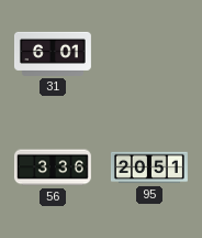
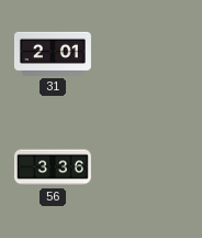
31: 6:01 -> 2:01 (53, 54)
95: 20:51 -> none (149, 167)
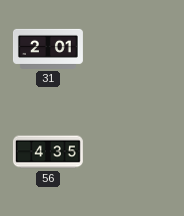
56: 3:36 -> 4:35 (48, 152)
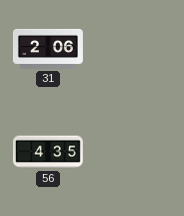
31: 2:01 -> 2:06 (48, 49)
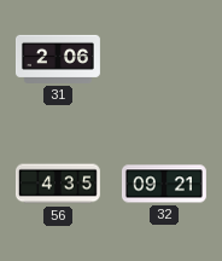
32: none -> 09:21 (164, 184)
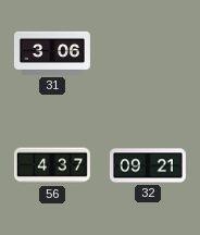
31: 2:06 -> 3:06 (52, 53)
56: 4:35 -> 4:37 (52, 165)
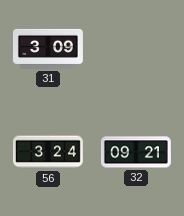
31: 3:06 -> 3:09 (48, 49)
56: 4:37 -> 3:24 (48, 152)
